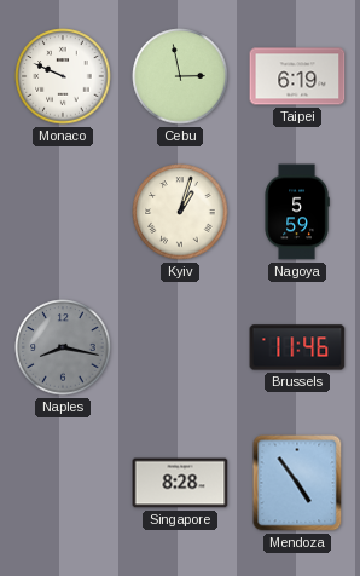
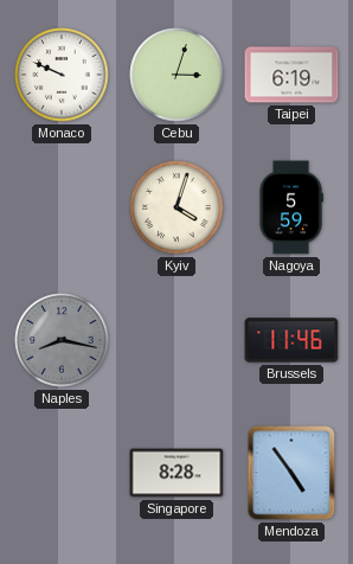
Cebu: 2:58 -> 3:03 (176, 75)
Kyiv: 1:03 -> 4:03 (176, 207)
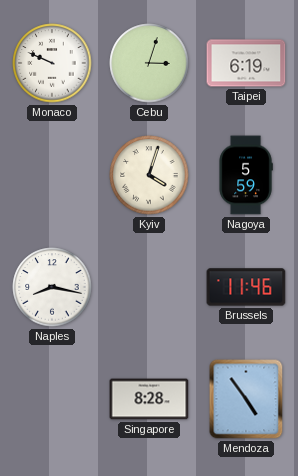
Naples dial: grey -> white (52, 287)
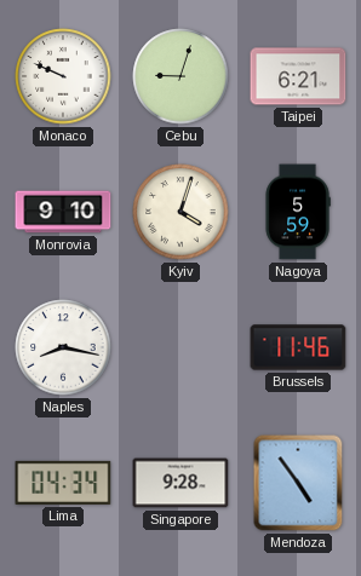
Cebu: 3:03 -> 9:03 (180, 76)
Taipei: 6:19 -> 6:21 (298, 76)
Monrovia: none -> 9:10 (63, 212)
Lima: none -> 04:34 (63, 483)
Singapore: 8:28 -> 9:28 (180, 483)
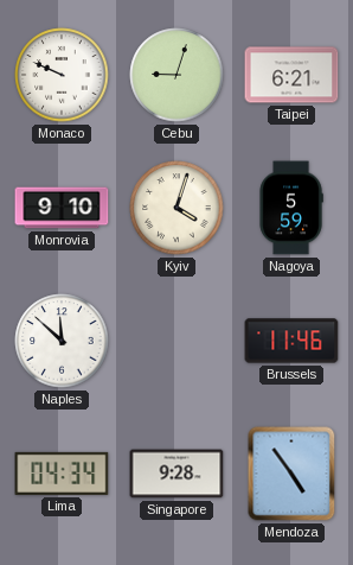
Naples: 8:17 -> 11:52 (62, 341)
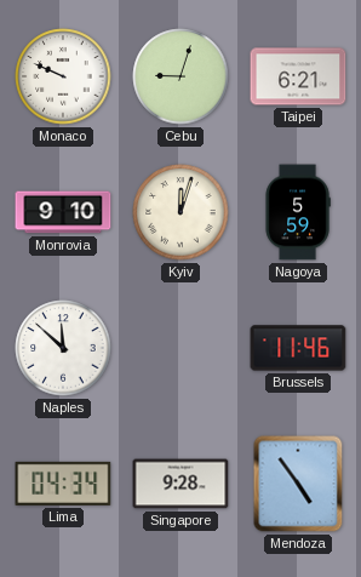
Kyiv: 4:03 -> 12:03 (180, 212)
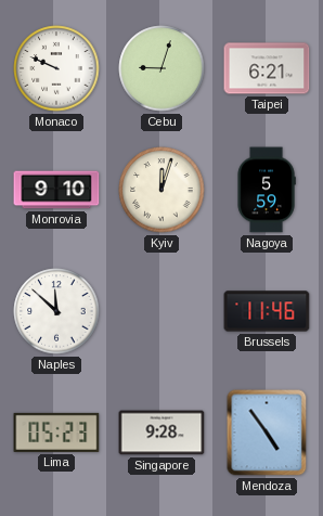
Lima: 04:34 -> 05:23 (56, 433)
